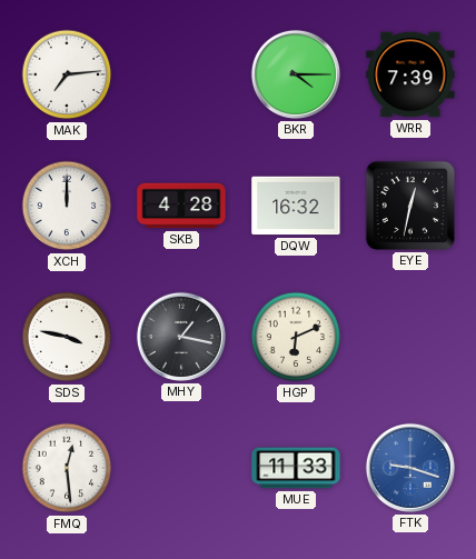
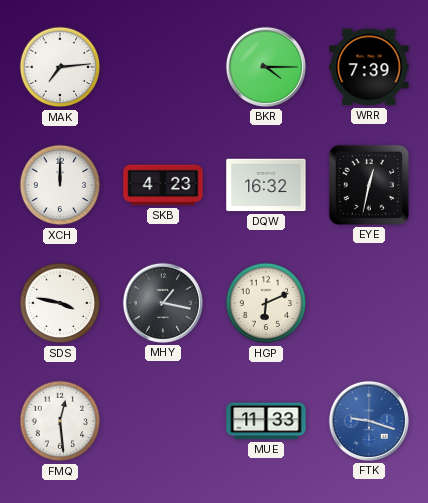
SKB: 4:28 -> 4:23 (163, 185)
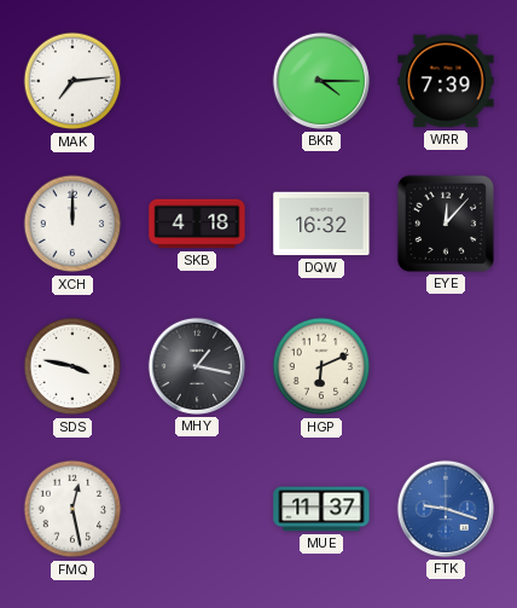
SKB: 4:23 -> 4:18 (197, 224)
EYE: 12:32 -> 12:07 (446, 224)
FMQ: 12:29 -> 12:28 (72, 509)
MUE: 11:33 -> 11:37 (321, 509)
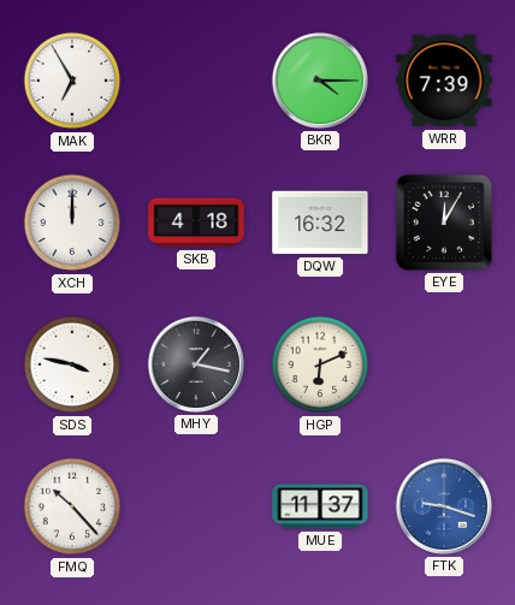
MAK: 7:14 -> 6:55 (72, 81)
EYE: 12:07 -> 12:05 (444, 223)
FMQ: 12:28 -> 10:23 (72, 506)
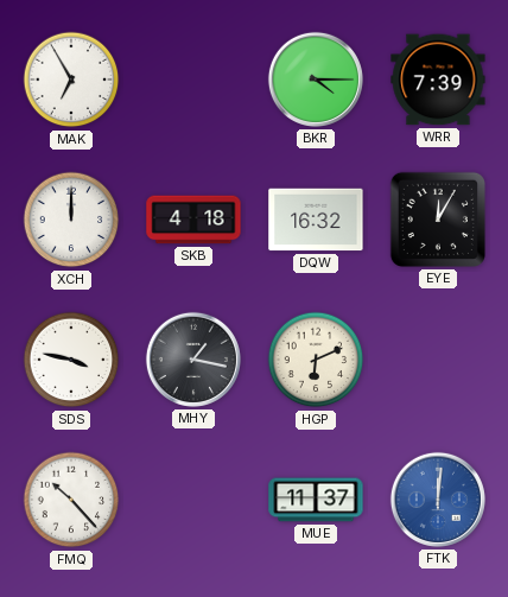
FTK: 9:18 -> 12:01 (438, 500)
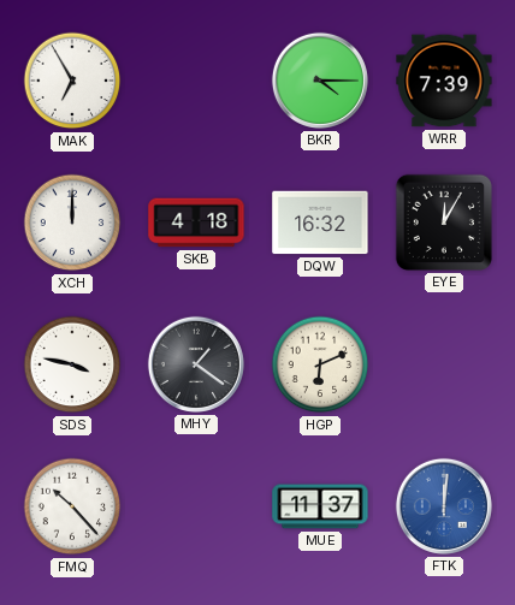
MHY: 1:17 -> 1:21 (196, 364)
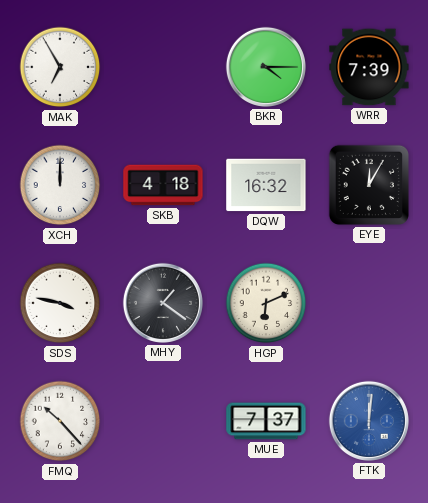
MUE: 11:37 -> 7:37 (266, 421)
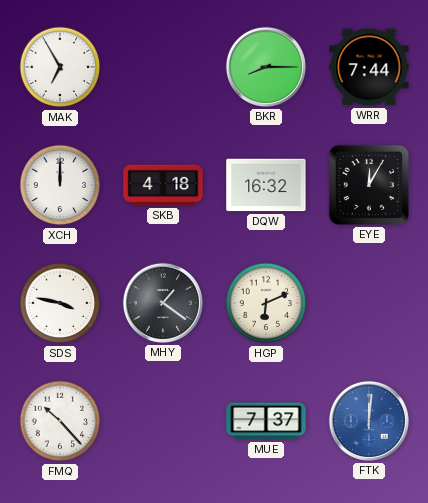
BKR: 4:15 -> 8:15 (266, 67)
WRR: 7:39 -> 7:44 (369, 67)
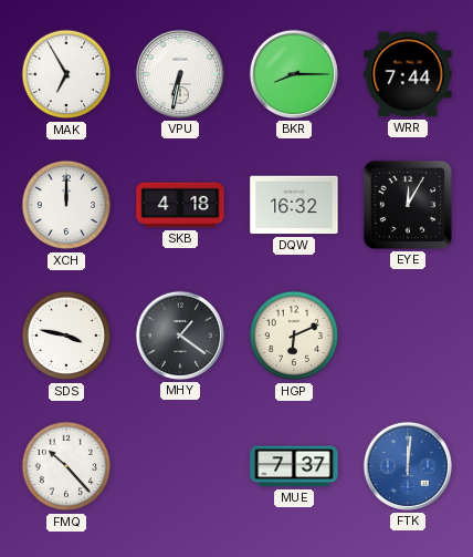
VPU: none -> 6:32 (180, 74)
